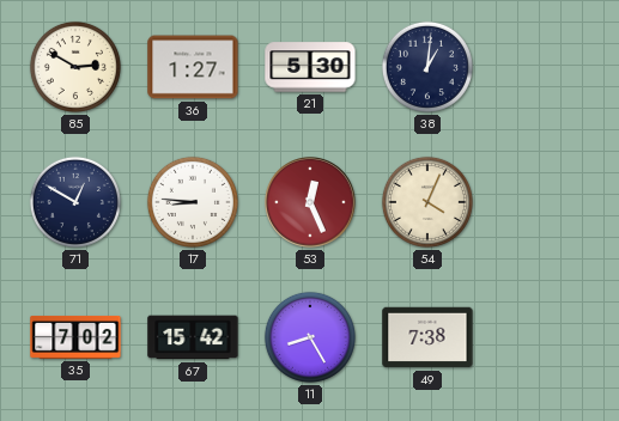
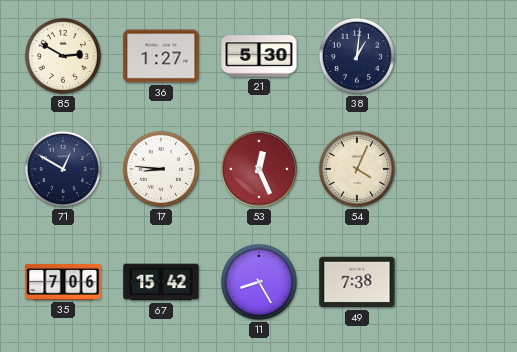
35: 7:02 -> 7:06 (63, 282)
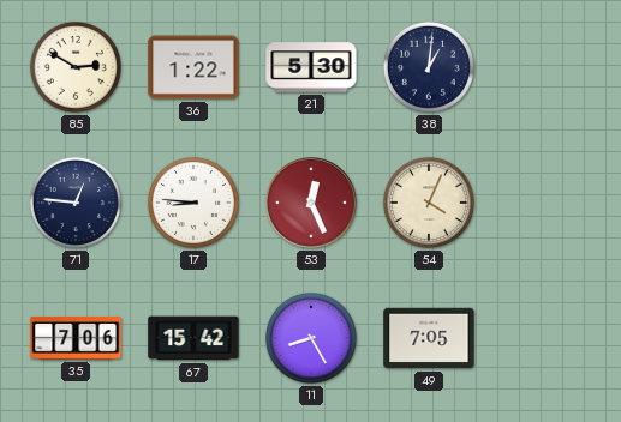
36: 1:27 -> 1:22 (193, 67)
71: 12:50 -> 12:46 (76, 203)
49: 7:38 -> 7:05 (429, 338)
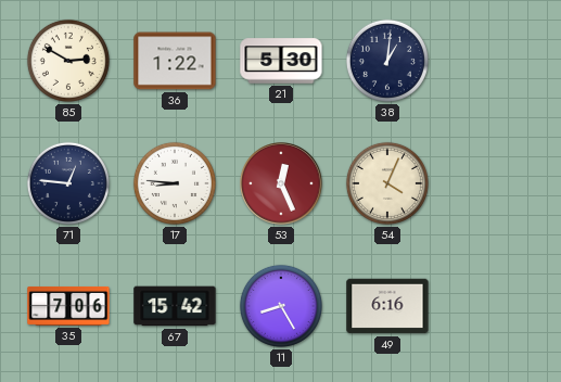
49: 7:05 -> 6:16 (387, 306)
